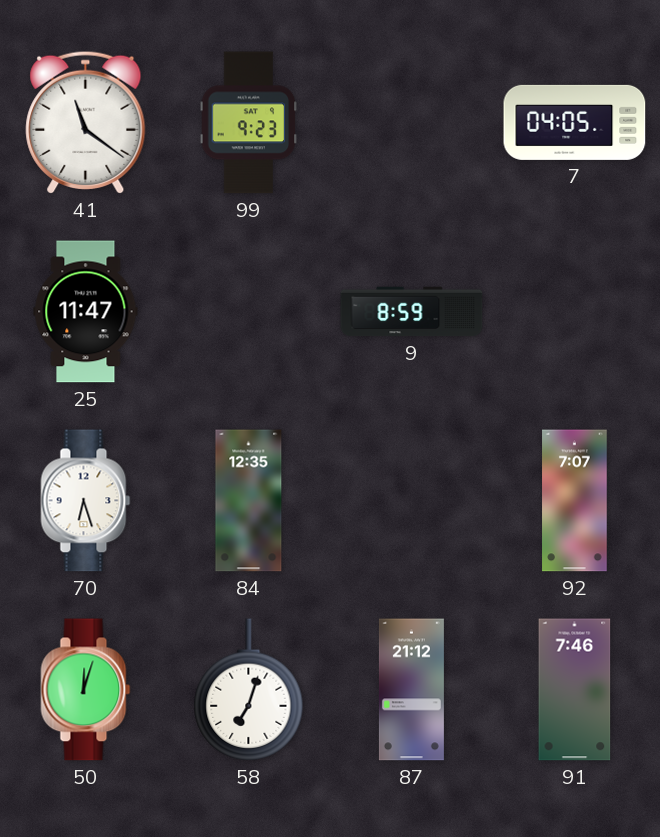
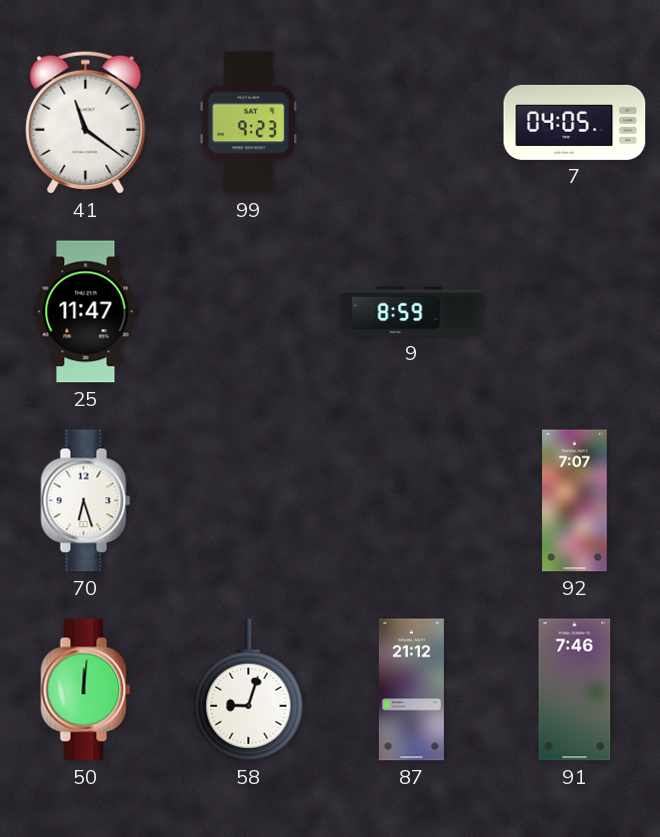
84: 12:35 -> none (249, 501)
50: 12:03 -> 12:01 (86, 690)
58: 7:03 -> 9:03 (249, 690)
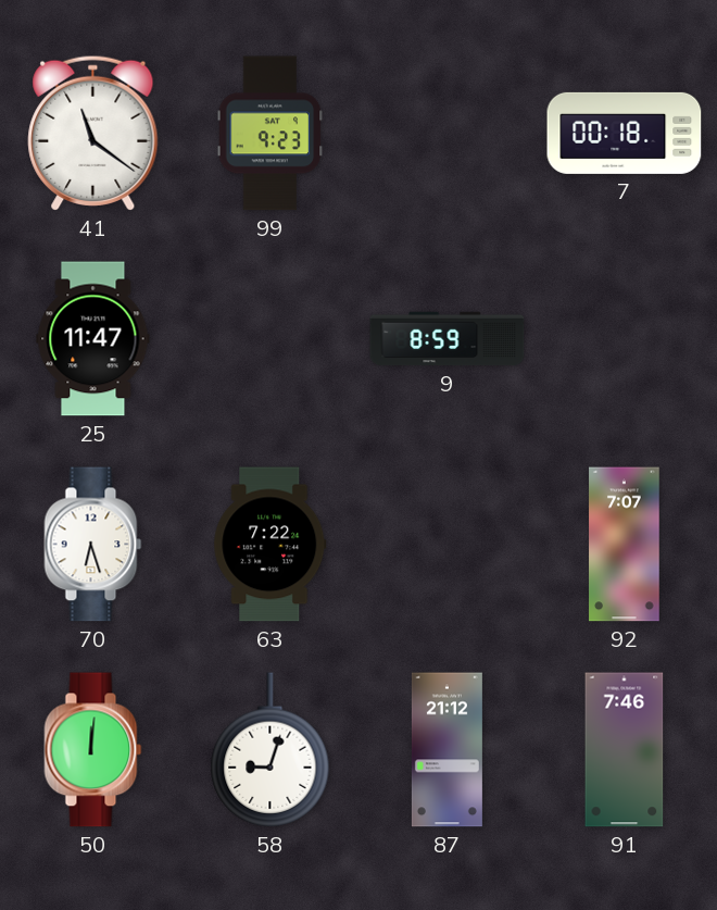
7: 04:05 -> 00:18 (625, 133)
63: none -> 7:22 (271, 545)
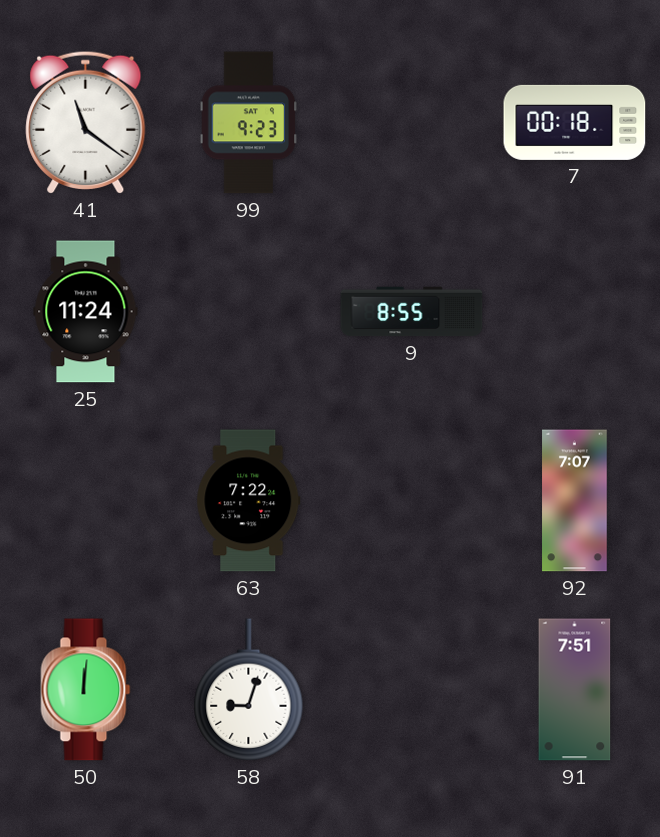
25: 11:47 -> 11:24 (86, 312)
9: 8:59 -> 8:55 (412, 312)
70: 6:27 -> none (93, 545)
87: 21:12 -> none (446, 750)
91: 7:46 -> 7:51 (575, 690)
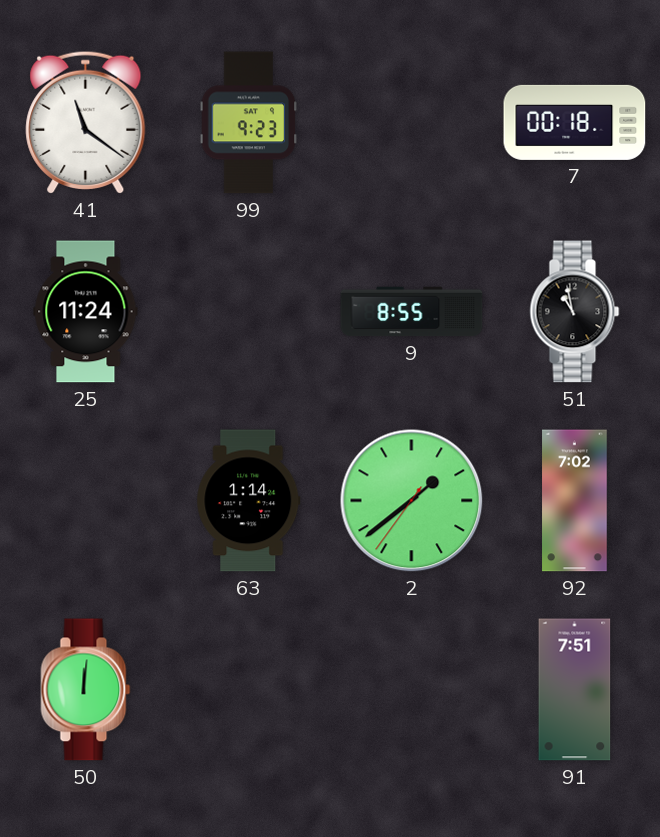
51: none -> 10:58 (575, 312)
63: 7:22 -> 1:14 (249, 501)
2: none -> 1:38 (412, 501)
92: 7:07 -> 7:02 (575, 501)
58: 9:03 -> none (249, 690)
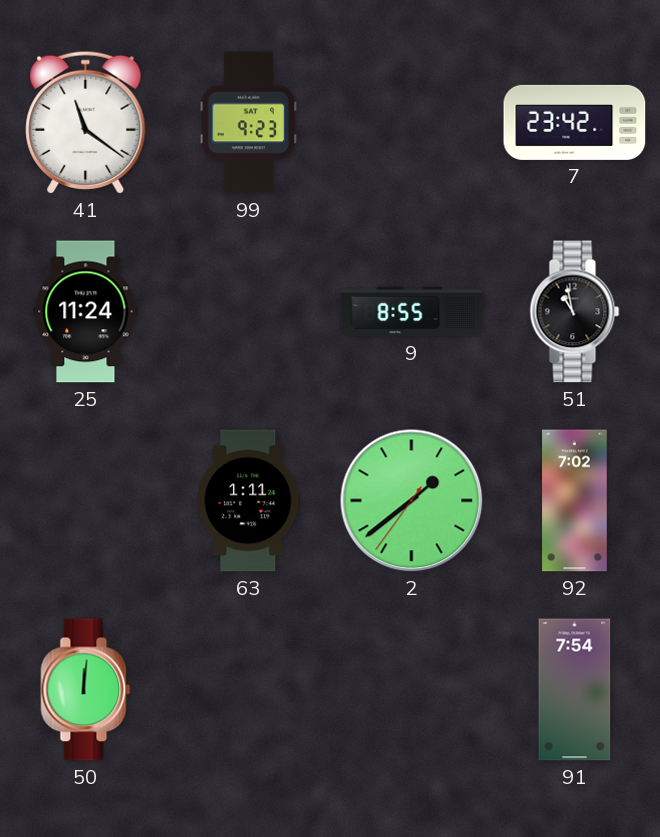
7: 00:18 -> 23:42 (575, 122)
63: 1:14 -> 1:11 (249, 501)
91: 7:51 -> 7:54 (575, 690)
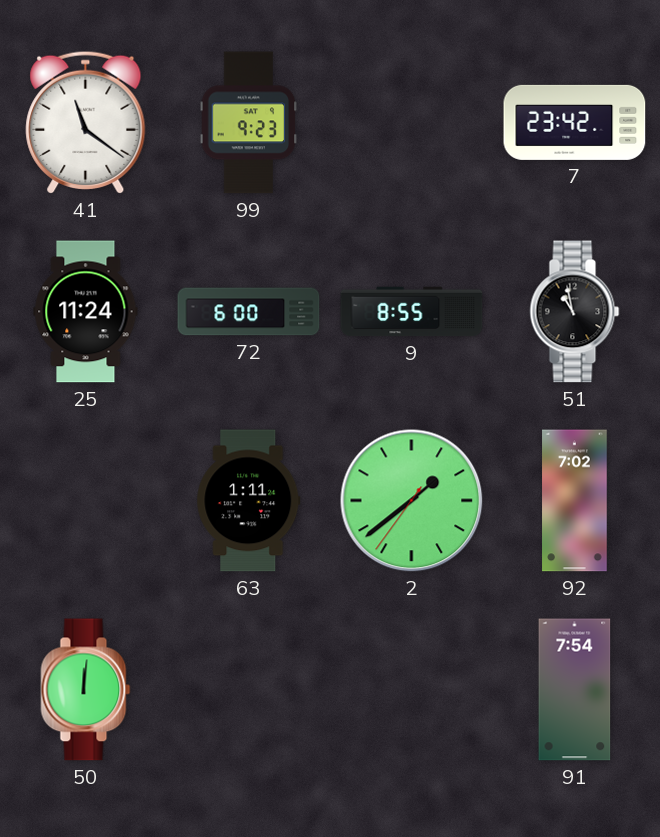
72: none -> 6:00 (249, 312)
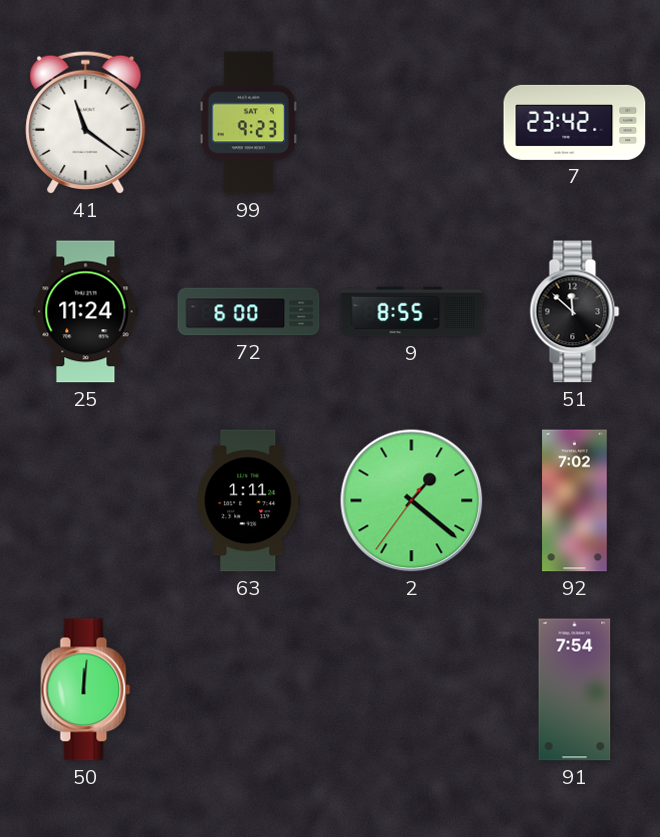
51: 10:58 -> 11:52 (575, 312)
2: 1:38 -> 1:21 (412, 501)
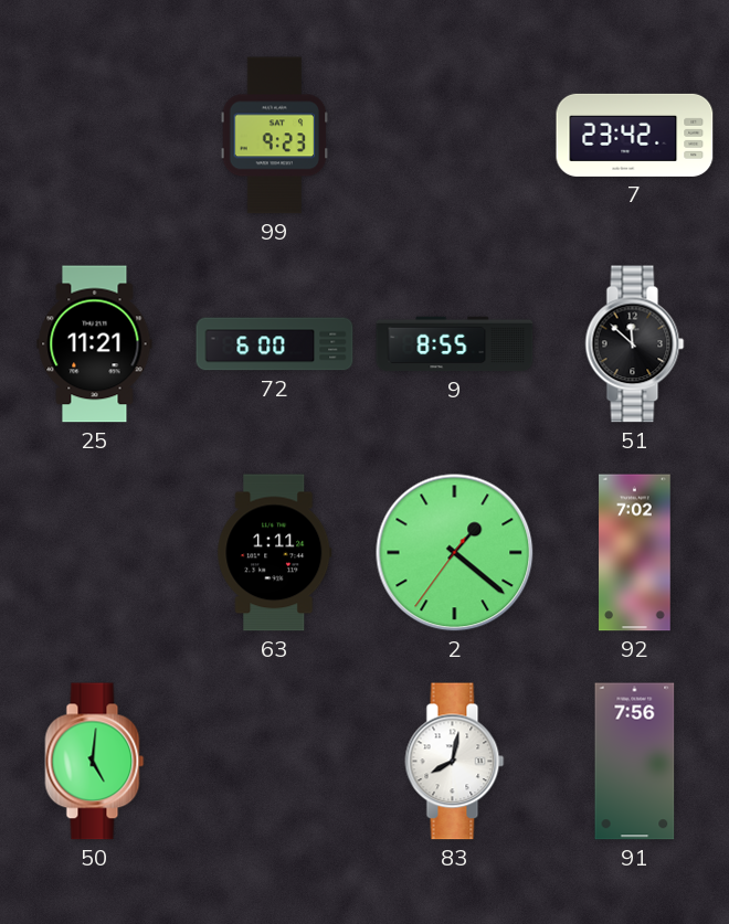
41: 11:21 -> none (86, 122)
25: 11:24 -> 11:21 (95, 344)
50: 12:01 -> 5:01 (95, 762)
83: none -> 8:02 (455, 762)
91: 7:54 -> 7:56 (635, 762)
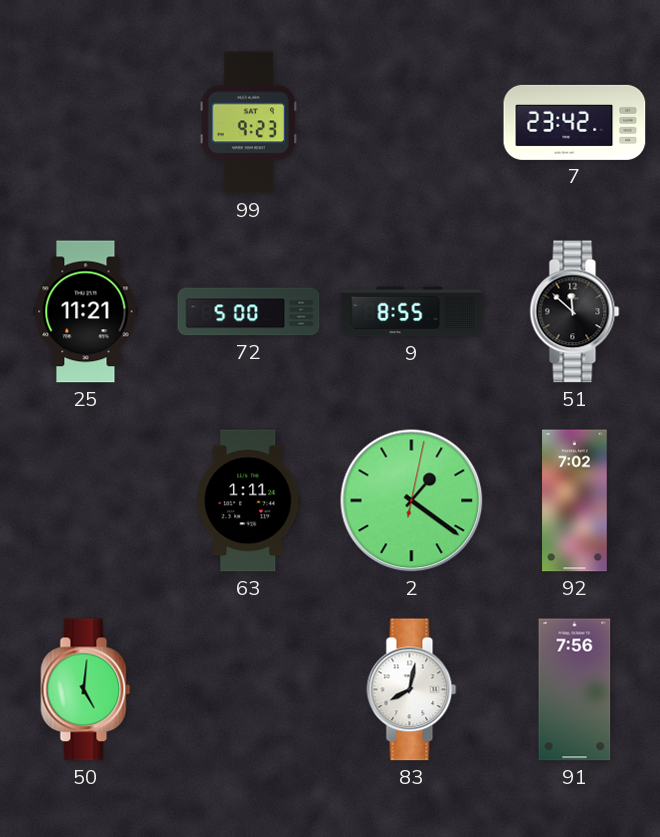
72: 6:00 -> 5:00 (249, 312)
2: 1:21:36 -> 1:21:02 (412, 501)
